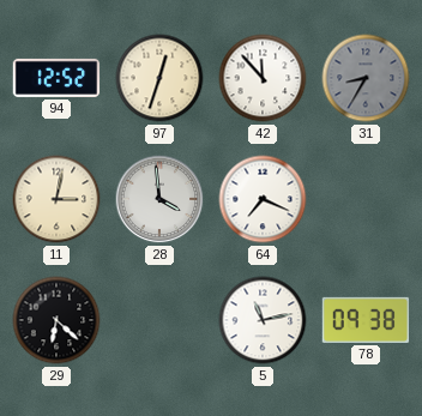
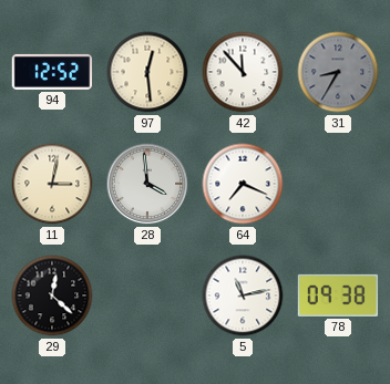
97: 12:33 -> 12:29 (147, 72)
29: 6:22 -> 12:22 (52, 295)
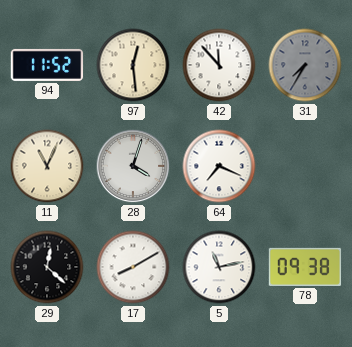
94: 12:52 -> 11:52 (47, 65)
31: 8:35 -> 7:35 (305, 65)
11: 3:02 -> 11:04 (47, 166)
28: 3:59 -> 4:03 (133, 166)
17: none -> 8:10 (133, 267)
